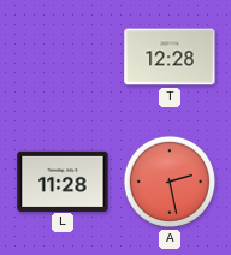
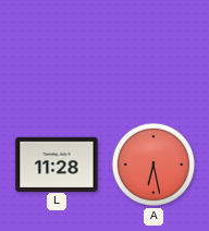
T: 12:28 -> none (170, 57)
A: 2:28 -> 6:28 (153, 165)
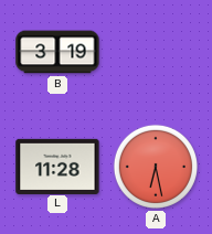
B: none -> 3:19 (57, 52)
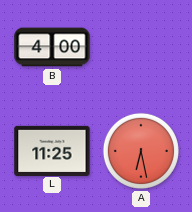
B: 3:19 -> 4:00 (52, 47)
L: 11:28 -> 11:25 (52, 150)
